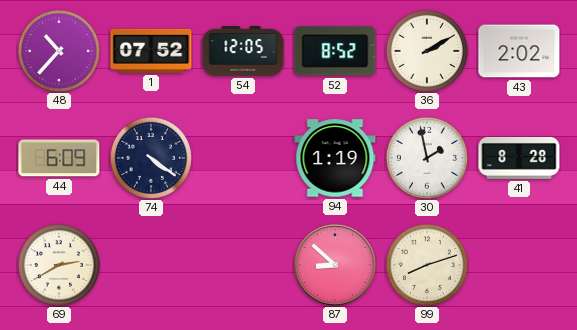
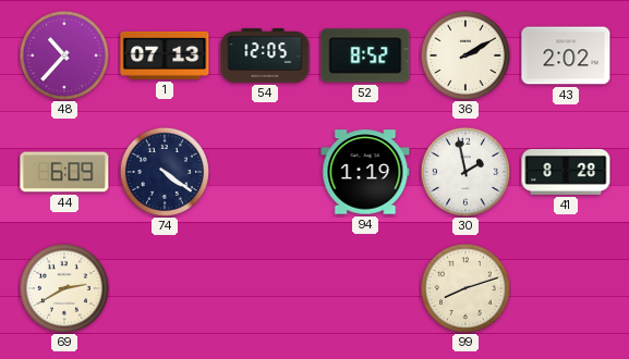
1: 07:52 -> 07:13 (165, 55)
87: 8:52 -> none (335, 265)
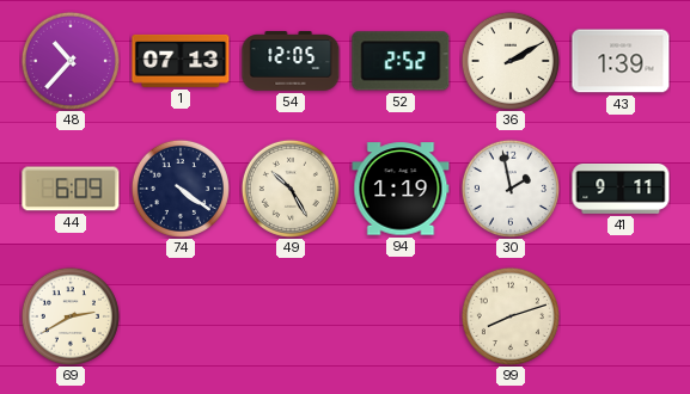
52: 8:52 -> 2:52 (401, 61)
43: 2:02 -> 1:39 (621, 61)
49: none -> 10:25 (291, 189)
41: 8:28 -> 9:11 (621, 189)
